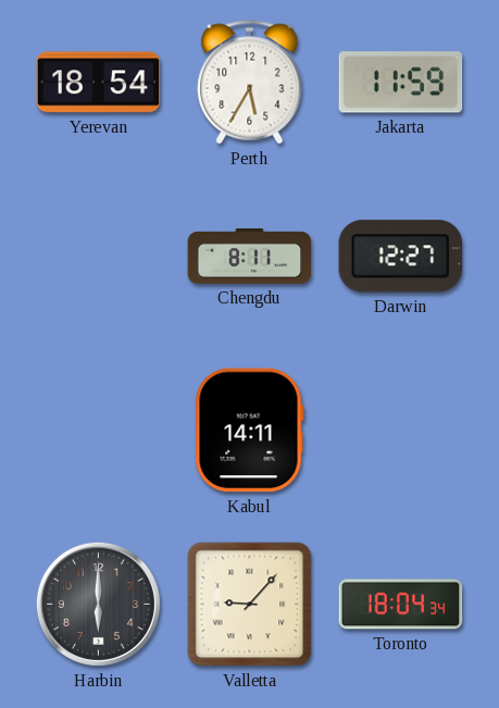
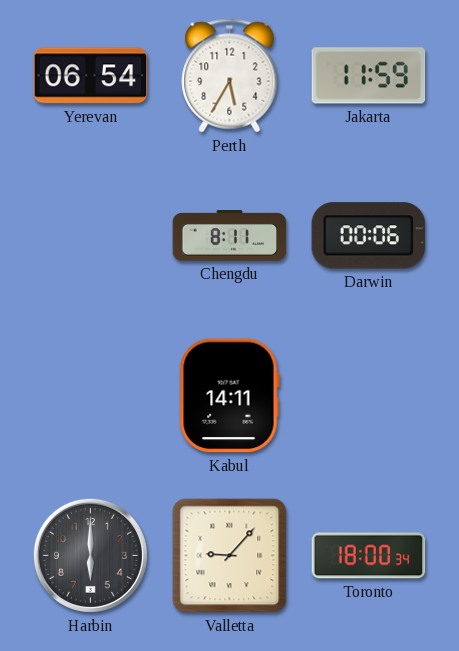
Yerevan: 18:54 -> 06:54 (91, 76)
Darwin: 12:27 -> 00:06 (369, 236)
Toronto: 18:04 -> 18:00 (369, 556)
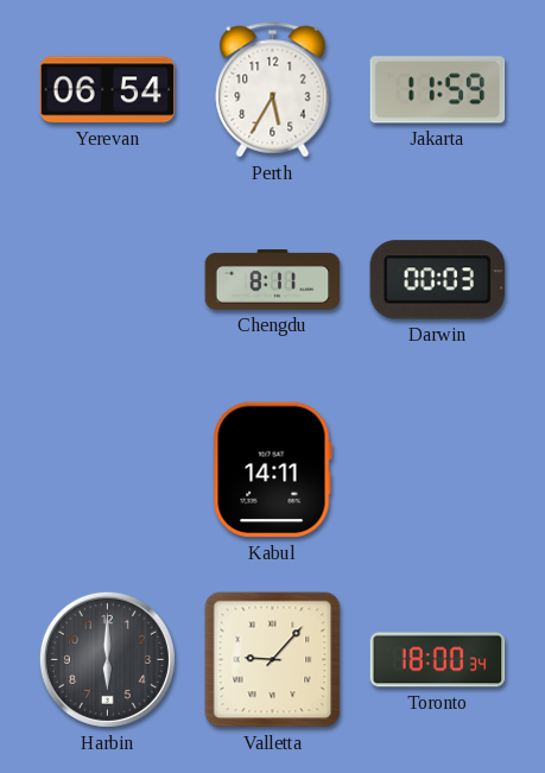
Darwin: 00:06 -> 00:03 (438, 280)
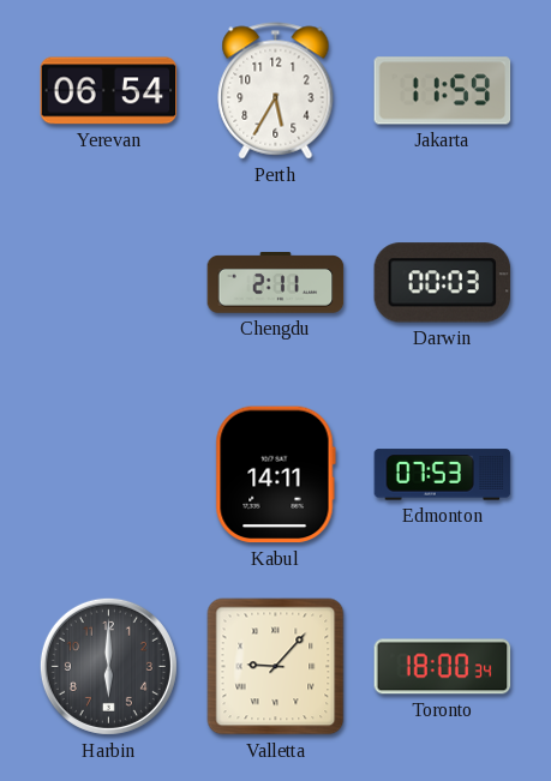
Chengdu: 8:11 -> 2:11 (276, 283)
Edmonton: none -> 07:53 (443, 475)
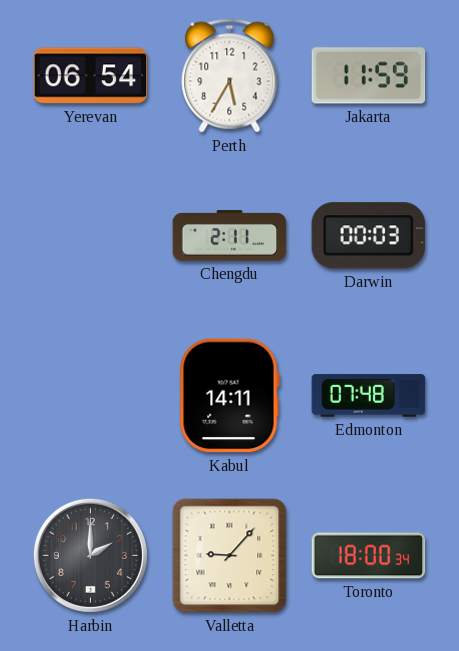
Edmonton: 07:53 -> 07:48 (369, 396)
Harbin: 6:00 -> 2:00 (90, 555)
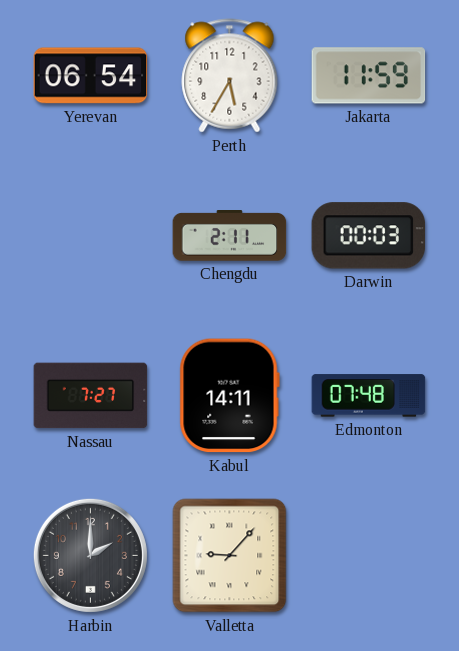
Nassau: none -> 7:27 (91, 396)
Toronto: 18:00 -> none (369, 556)
